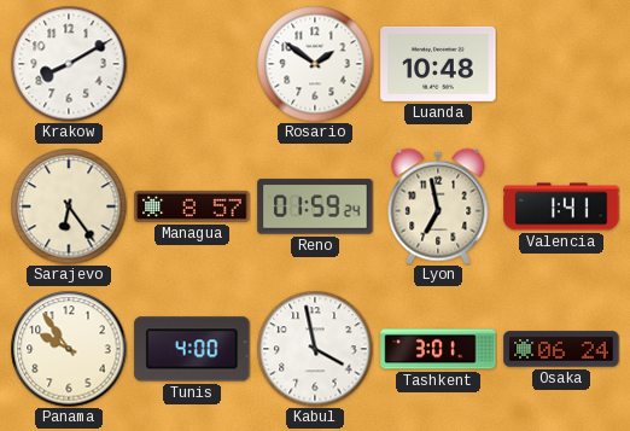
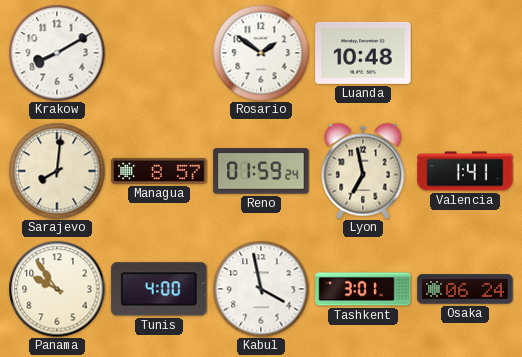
Sarajevo: 6:24 -> 8:01 (57, 171)
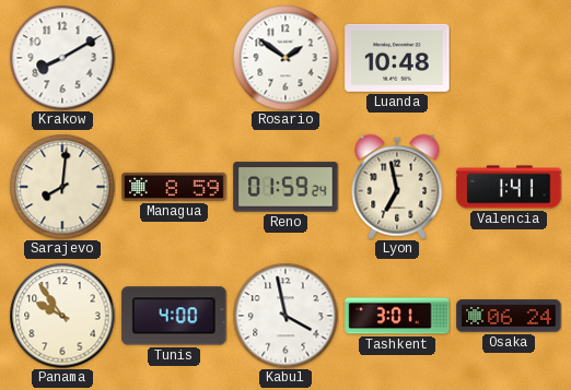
Managua: 8:57 -> 8:59 (174, 187)
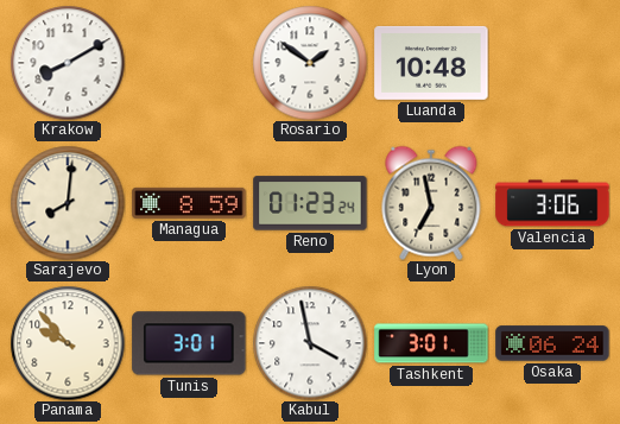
Reno: 01:59 -> 01:23 (310, 203)
Valencia: 1:41 -> 3:06 (552, 203)
Panama: 9:54 -> 9:53 (68, 343)
Tunis: 4:00 -> 3:01 (189, 343)
